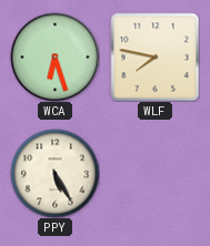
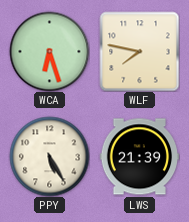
LWS: none -> 21:39 (139, 157)
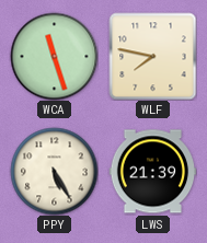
WCA: 6:27 -> 11:27 (54, 56)
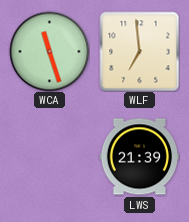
WLF: 7:47 -> 6:59 (139, 51)
PPY: 5:25 -> none (54, 171)
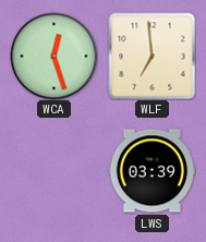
WCA: 11:27 -> 12:27 (53, 56)
LWS: 21:39 -> 03:39 (152, 171)
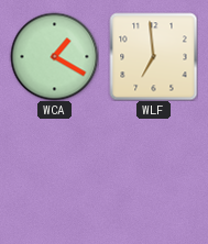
WCA: 12:27 -> 1:20 (54, 56)
LWS: 03:39 -> none (152, 171)
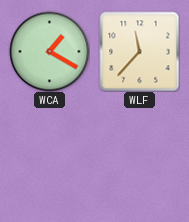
WLF: 6:59 -> 11:37 (139, 51)
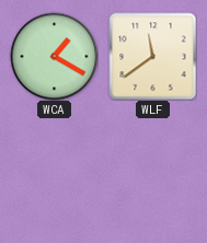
WLF: 11:37 -> 11:39 (152, 56)
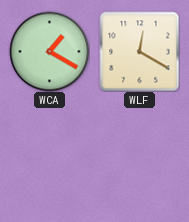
WLF: 11:39 -> 12:20 (139, 51)
